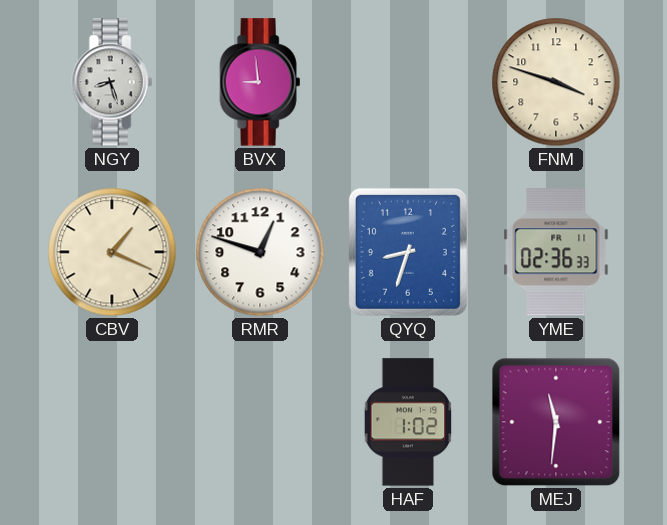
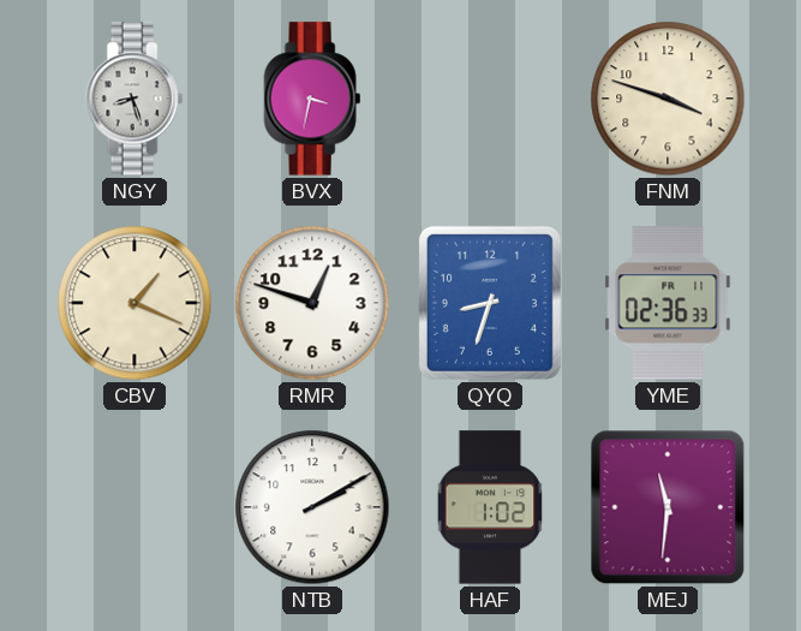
BVX: 8:59 -> 3:32 (312, 99)
NTB: none -> 2:10 (312, 507)
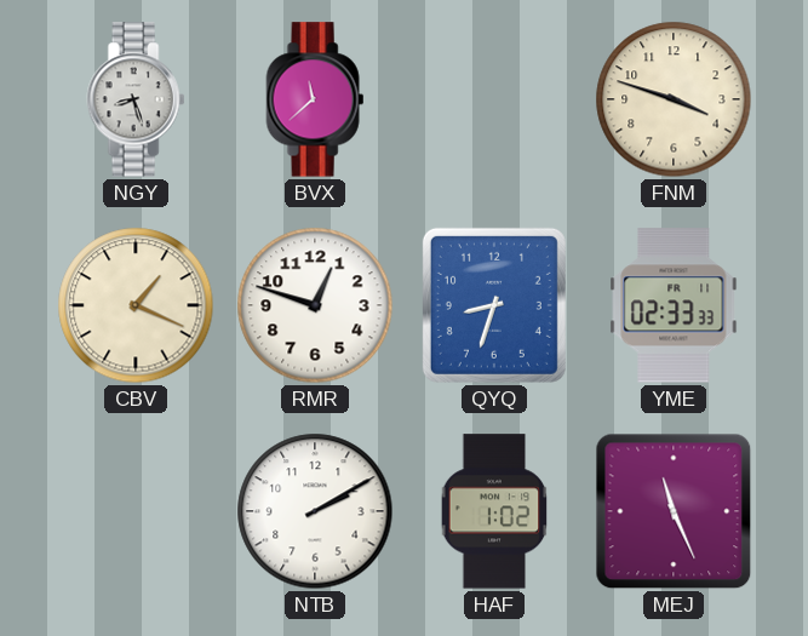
BVX: 3:32 -> 11:38 (315, 99)
YME: 02:36 -> 02:33 (674, 305)
MEJ: 11:31 -> 11:26 (674, 511)
